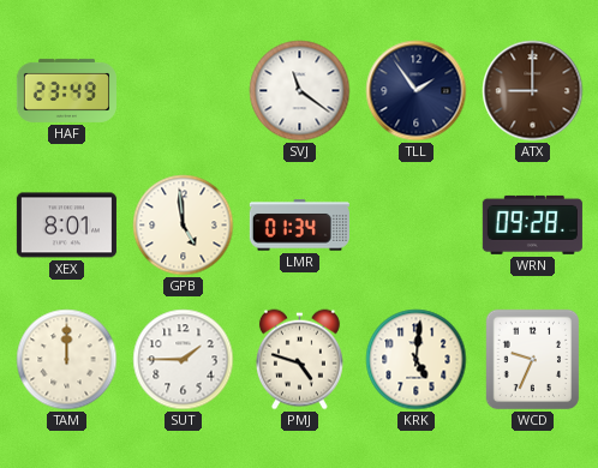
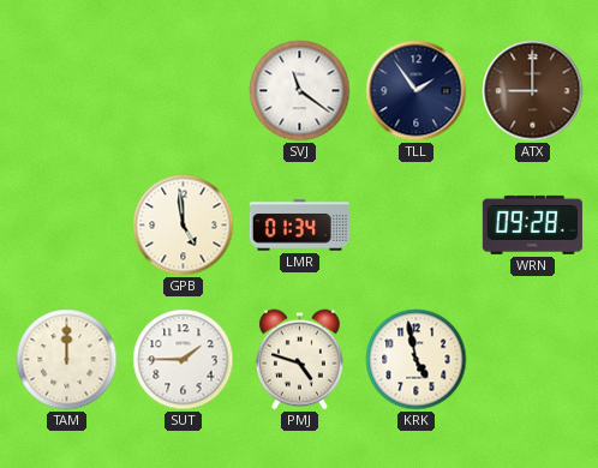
HAF: 23:49 -> none (66, 90)
XEX: 8:01 -> none (66, 226)
KRK: 5:01 -> 4:58 (417, 360)
WCD: 9:34 -> none (533, 360)
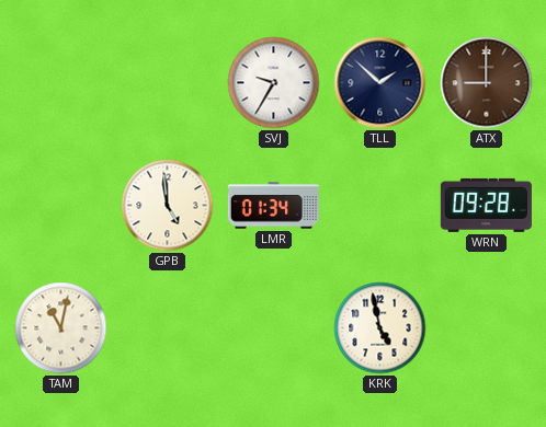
SVJ: 11:21 -> 9:35 (274, 83)
TLL: 1:54 -> 1:52 (380, 83)
TAM: 12:00 -> 11:02 (61, 328)
SUT: 1:45 -> none (184, 360)
PMJ: 4:48 -> none (299, 360)
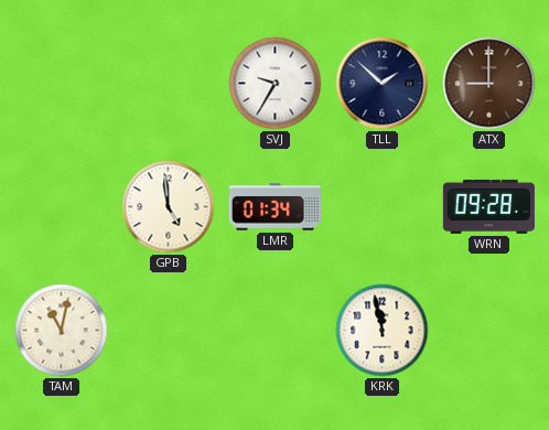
KRK: 4:58 -> 11:58 (383, 331)
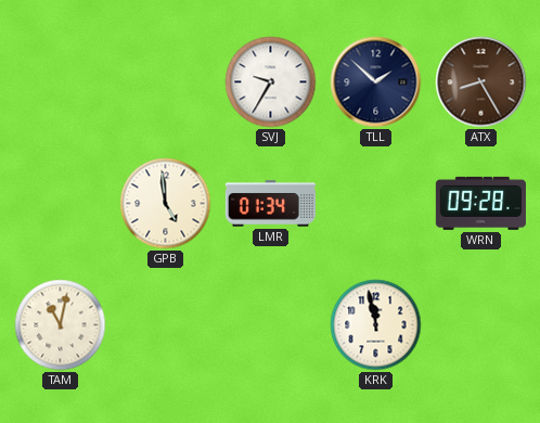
ATX: 9:00 -> 8:25 (481, 82)
